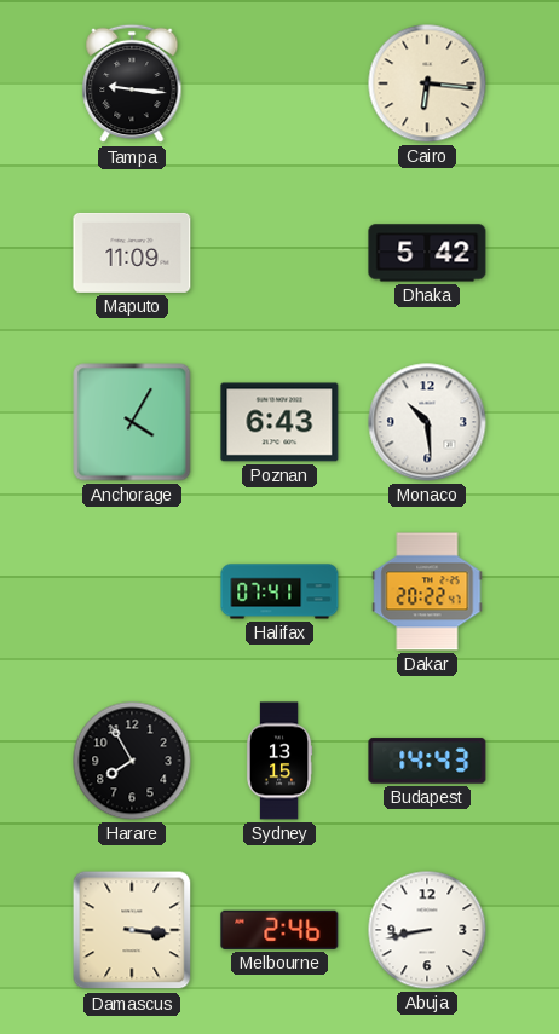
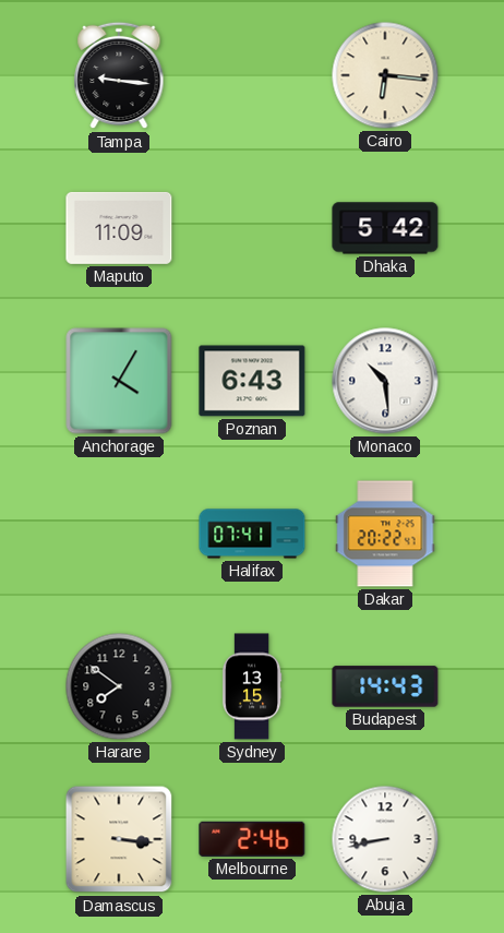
Harare: 7:55 -> 7:51 (119, 686)
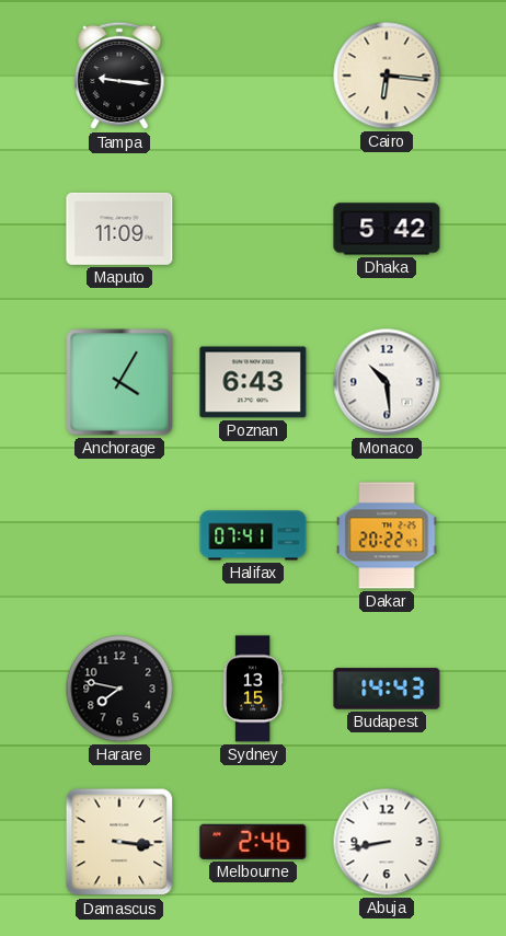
Harare: 7:51 -> 7:47 (119, 689)
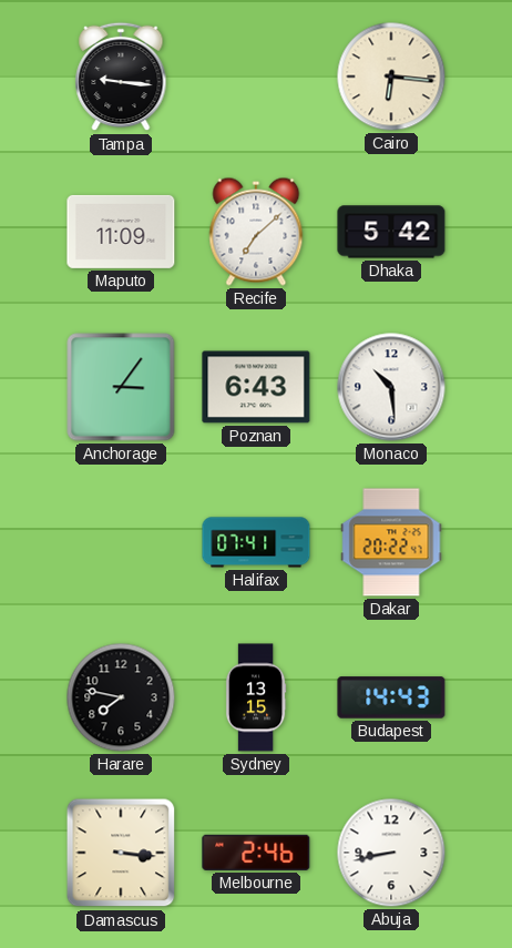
Recife: none -> 7:08 (256, 232)
Anchorage: 4:05 -> 3:06 (121, 387)
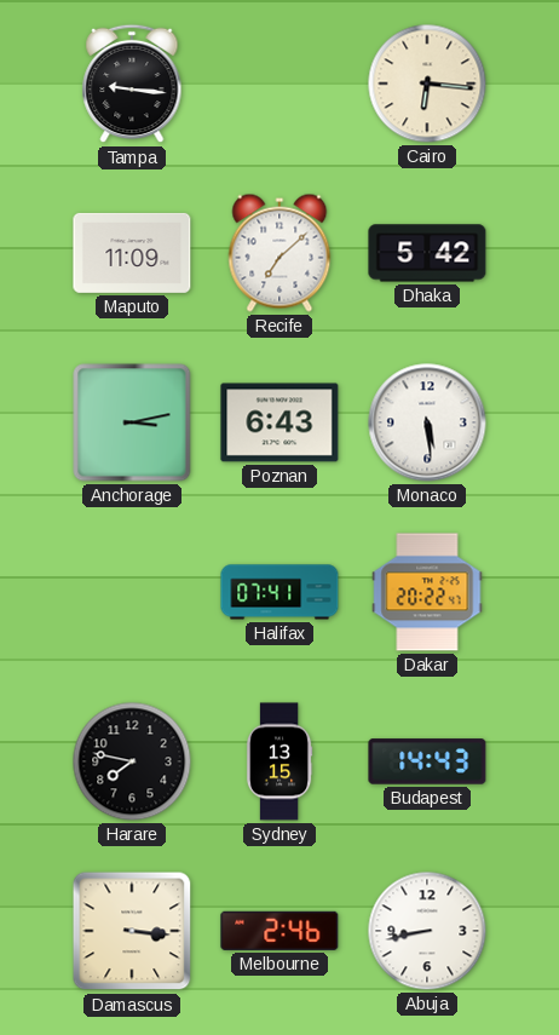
Anchorage: 3:06 -> 3:13 (132, 422)
Monaco: 10:29 -> 5:29 (427, 422)
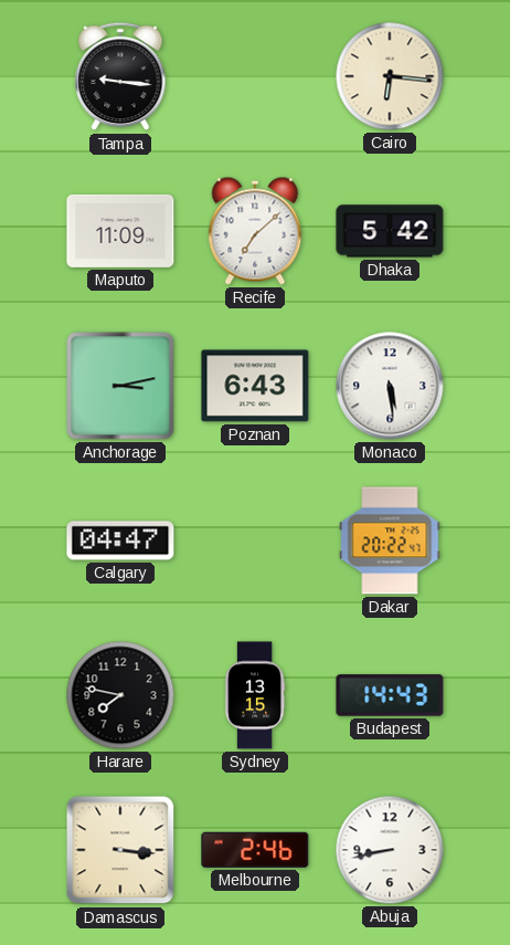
Calgary: none -> 04:47 (120, 540)
Halifax: 07:41 -> none (279, 592)
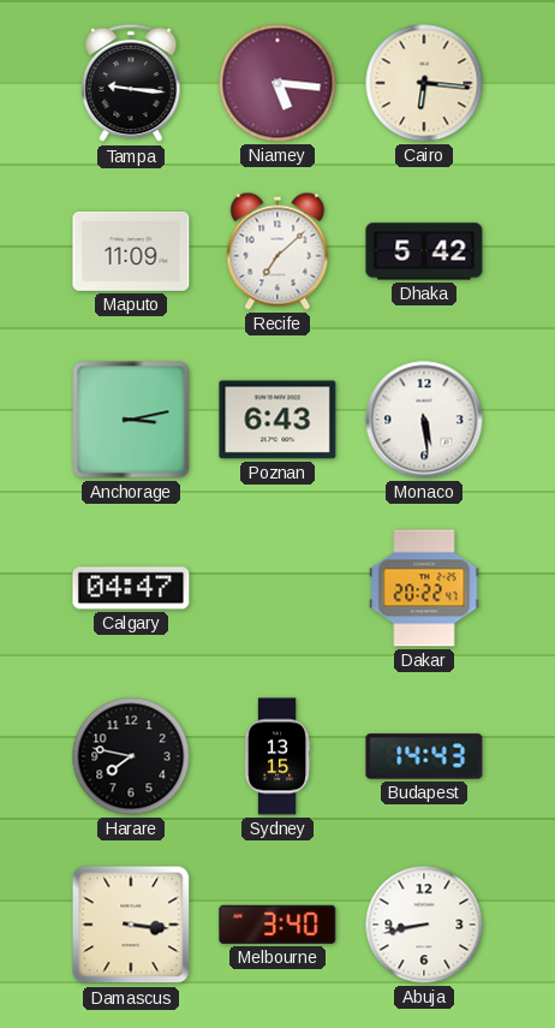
Niamey: none -> 5:16 (277, 83)
Melbourne: 2:46 -> 3:40 (277, 925)
